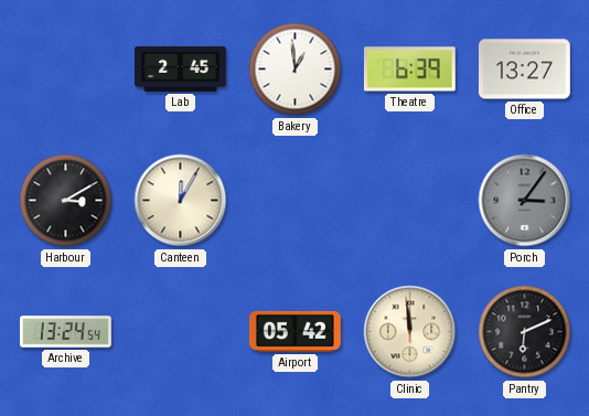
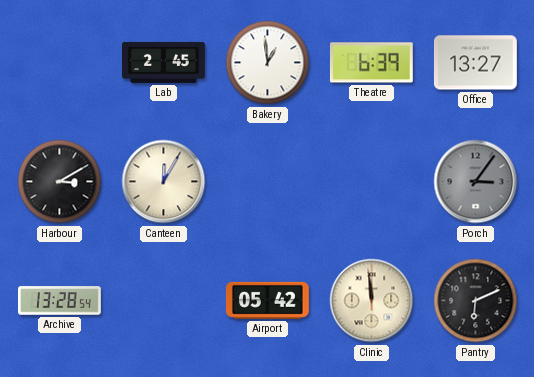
Archive: 13:24 -> 13:28 (60, 301)
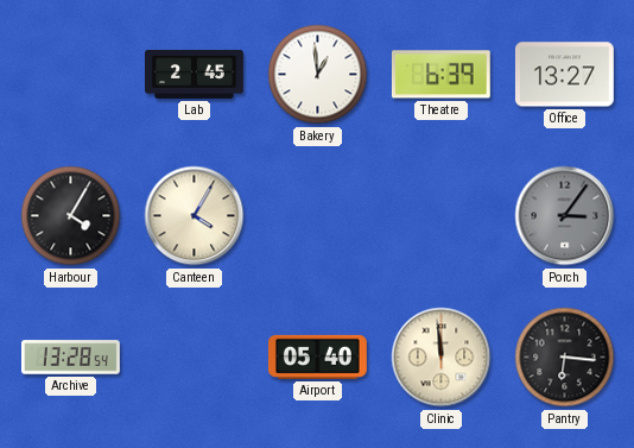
Harbour: 3:10 -> 4:05 (71, 216)
Canteen: 12:05 -> 4:05 (195, 216)
Airport: 05:42 -> 05:40 (317, 356)
Pantry: 6:11 -> 6:16 (565, 358)
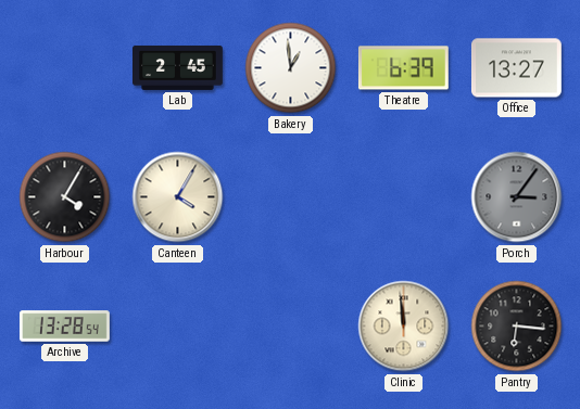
Airport: 05:40 -> none (317, 356)
